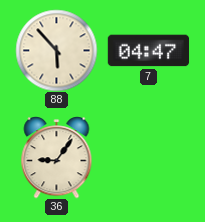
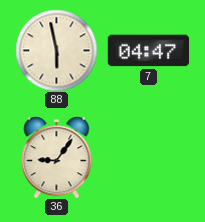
88: 5:53 -> 5:58 (56, 50)
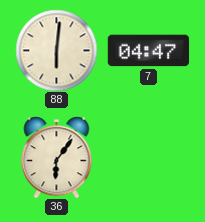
88: 5:58 -> 6:01 (56, 50)
36: 9:06 -> 6:06 (57, 157)
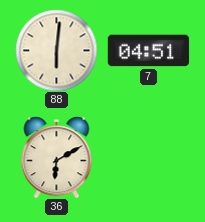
7: 04:47 -> 04:51 (148, 51)
36: 6:06 -> 6:10 (57, 157)
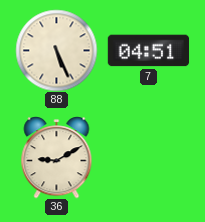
88: 6:01 -> 5:26 (56, 50)
36: 6:10 -> 9:10 (57, 157)
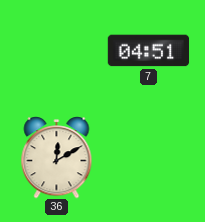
88: 5:26 -> none (56, 50)
36: 9:10 -> 12:10 (57, 157)
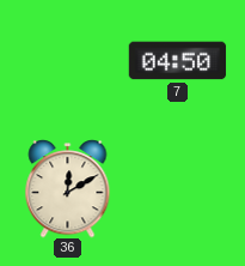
7: 04:51 -> 04:50 (177, 61)
